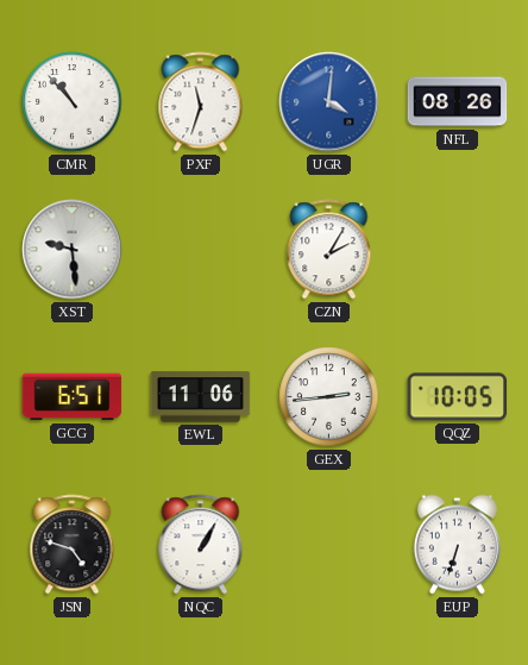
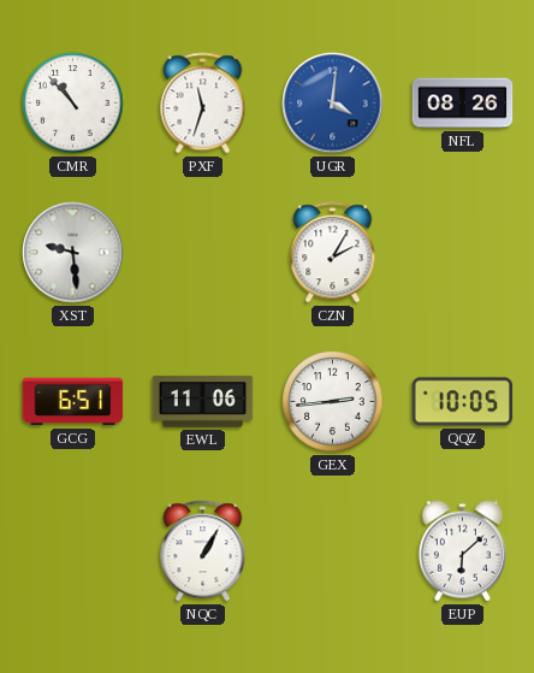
JSN: 4:48 -> none (73, 545)
EUP: 6:33 -> 6:08 (462, 551)
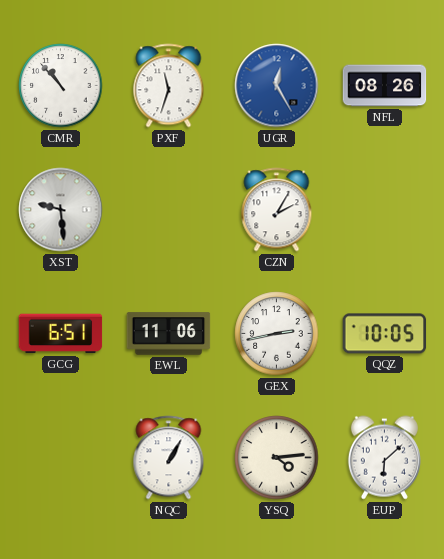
UGR: 4:01 -> 12:25 (277, 86)
GEX: 2:44 -> 2:43 (277, 334)
YSQ: none -> 4:14 (277, 458)
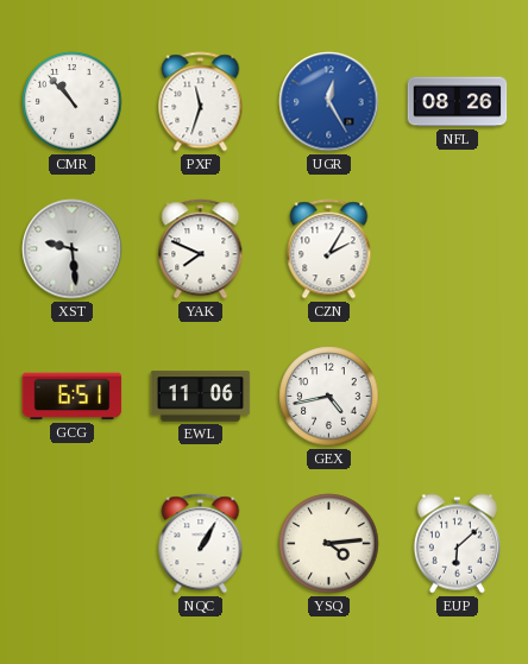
YAK: none -> 7:49 (201, 249)
GEX: 2:43 -> 4:43 (329, 397)
QQZ: 10:05 -> none (385, 334)
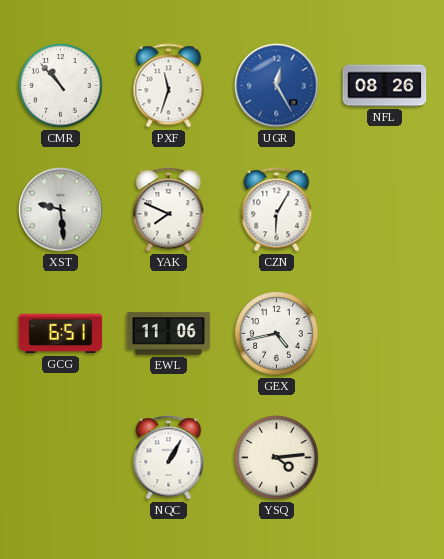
CZN: 2:05 -> 6:05 (277, 210)
EUP: 6:08 -> none (457, 544)
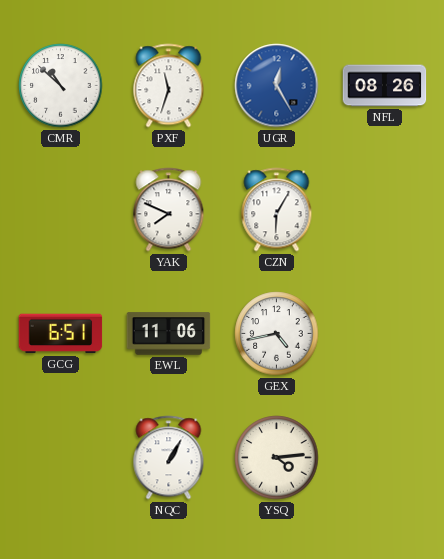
CMR: 10:53 -> 10:52 (61, 86)
XST: 9:29 -> none (61, 210)
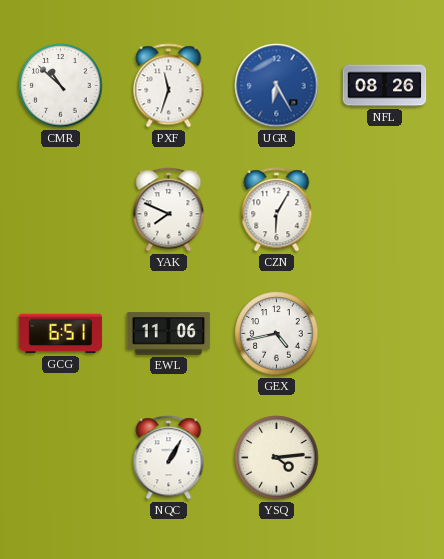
UGR: 12:25 -> 6:25 (277, 86)
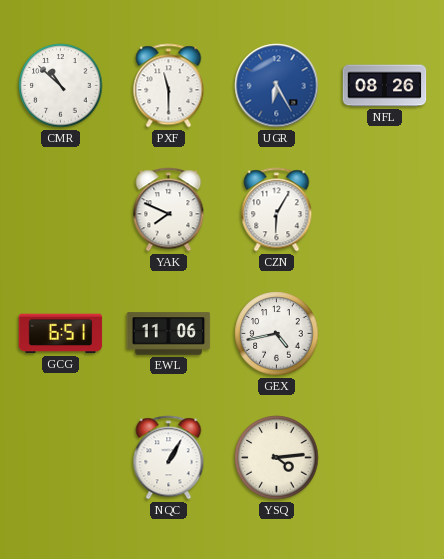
PXF: 11:33 -> 11:30 (169, 86)
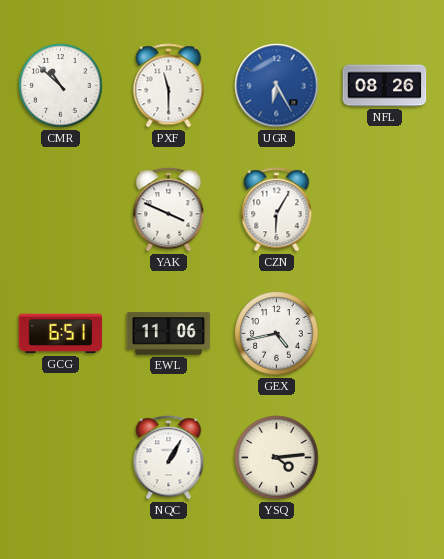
YAK: 7:49 -> 3:49 (169, 210)
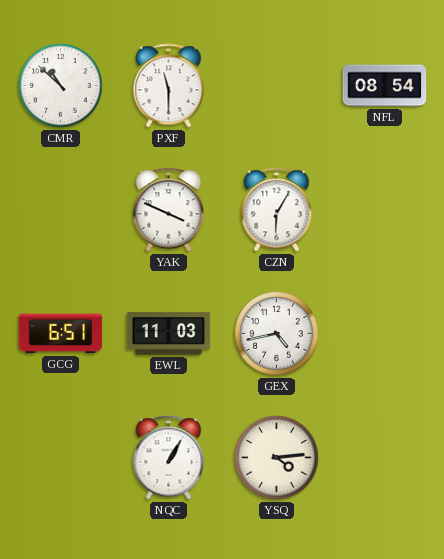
UGR: 6:25 -> none (277, 86)
NFL: 08:26 -> 08:54 (385, 86)
EWL: 11:06 -> 11:03 (169, 334)
